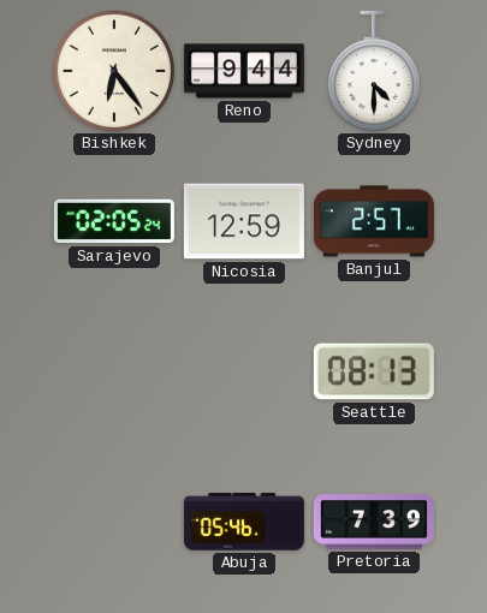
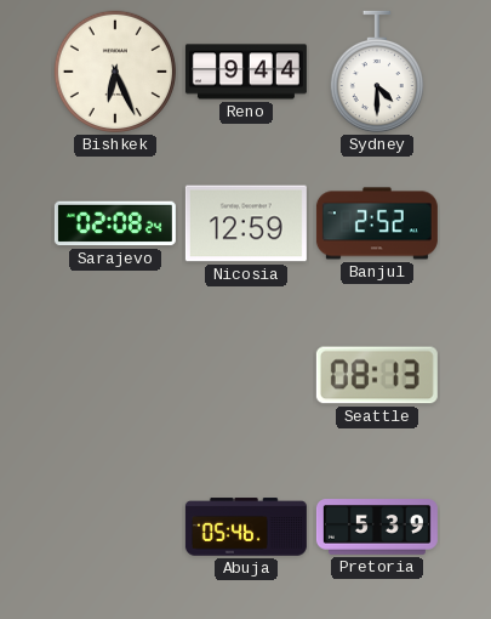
Bishkek: 6:24 -> 6:26 (115, 72)
Sarajevo: 02:05 -> 02:08 (115, 223)
Banjul: 2:57 -> 2:52 (377, 223)
Pretoria: 7:39 -> 5:39 (377, 527)
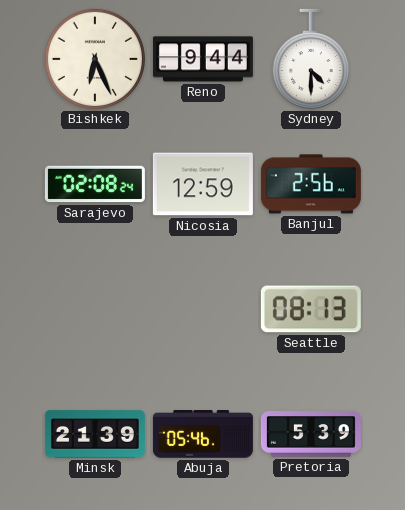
Banjul: 2:52 -> 2:56 (311, 184)
Minsk: none -> 21:39 (95, 434)
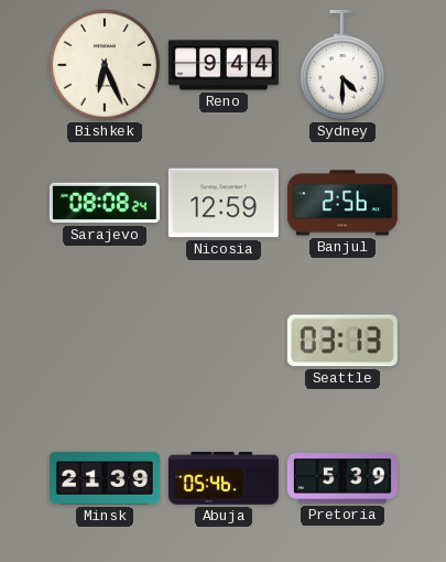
Sarajevo: 02:08 -> 08:08 (105, 203)
Seattle: 08:13 -> 03:13 (342, 341)
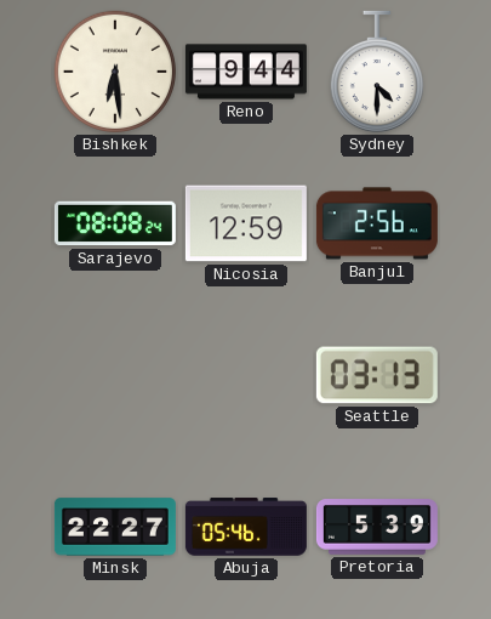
Bishkek: 6:26 -> 6:29 (115, 72)
Minsk: 21:39 -> 22:27 (115, 527)
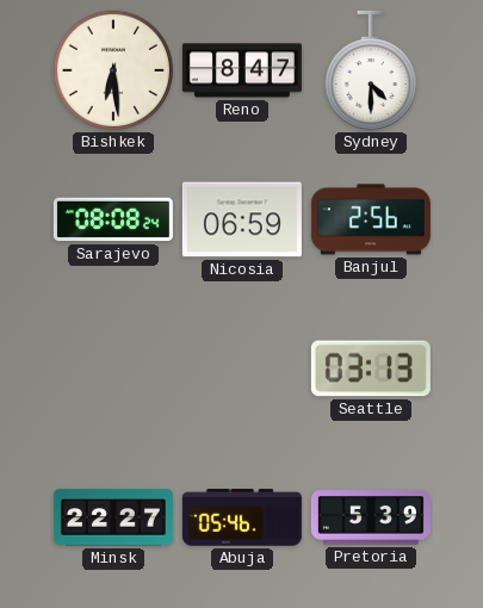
Reno: 9:44 -> 8:47 (242, 70)
Nicosia: 12:59 -> 06:59 (242, 219)
